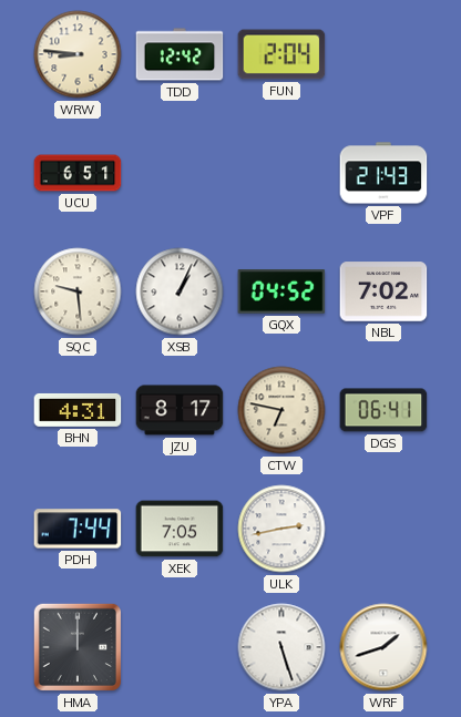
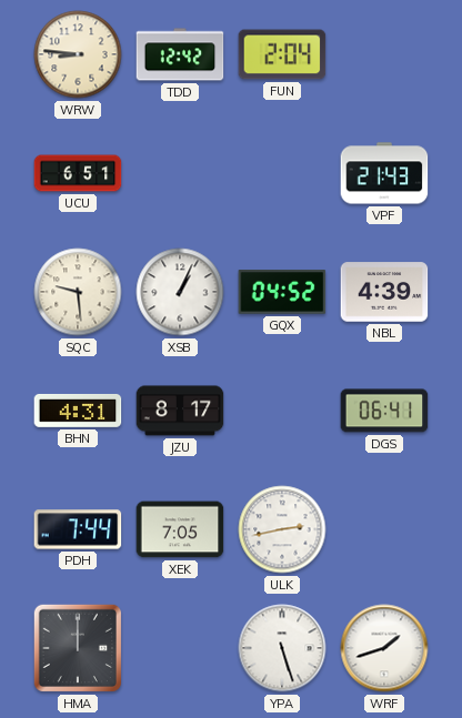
NBL: 7:02 -> 4:39 (384, 292)
CTW: 6:47 -> none (281, 410)
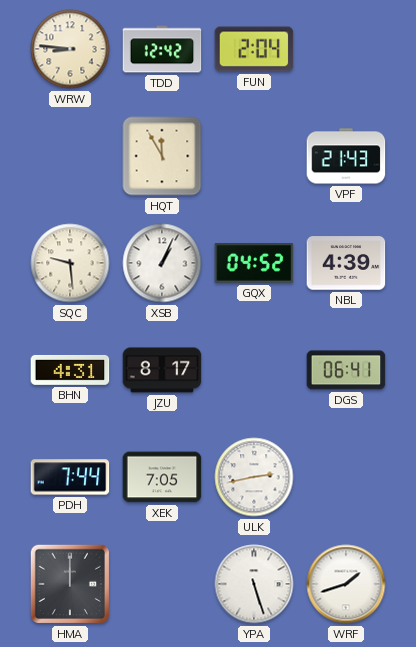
UCU: 6:51 -> none (78, 173)
HQT: none -> 11:55 (162, 156)
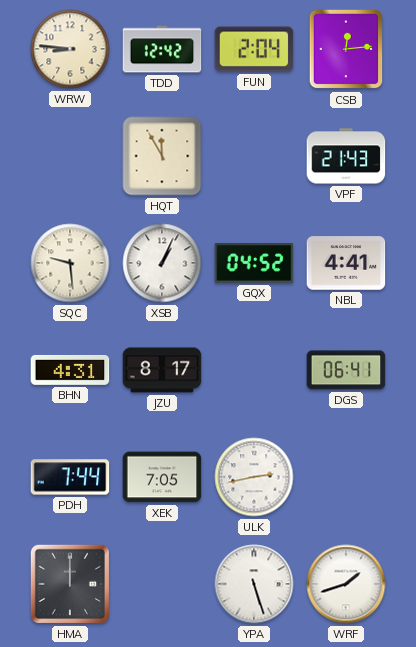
CSB: none -> 12:14 (346, 49)
NBL: 4:39 -> 4:41 (346, 263)
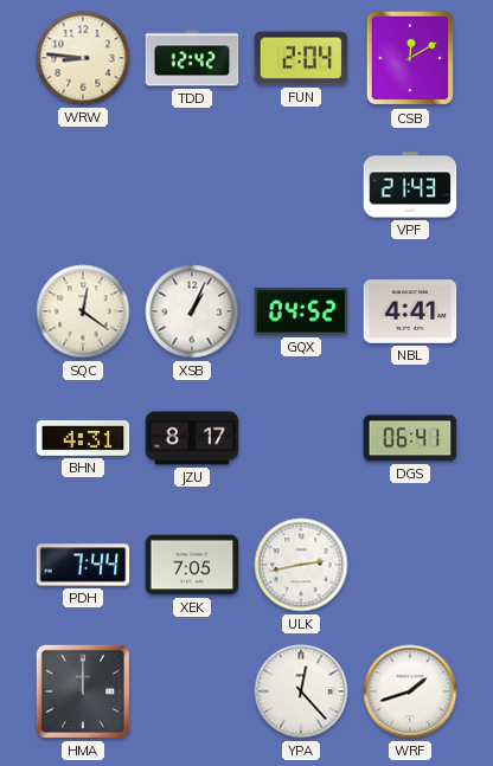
CSB: 12:14 -> 12:10 (410, 58)
HQT: 11:55 -> none (162, 156)
SQC: 9:29 -> 12:21 (83, 311)
YPA: 5:27 -> 12:23 (301, 691)
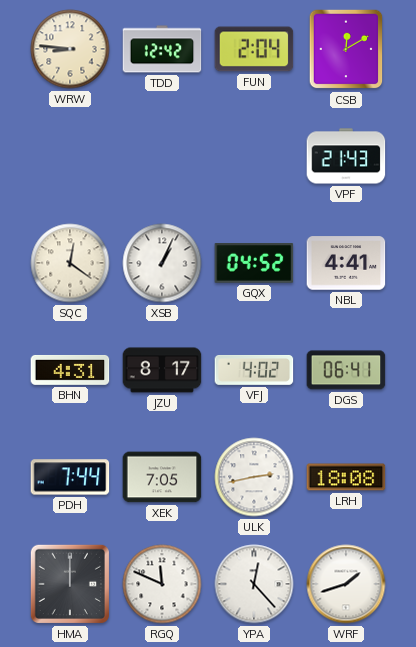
VFJ: none -> 4:02 (254, 370)
LRH: none -> 18:08 (346, 477)
RGQ: none -> 11:49 (162, 584)
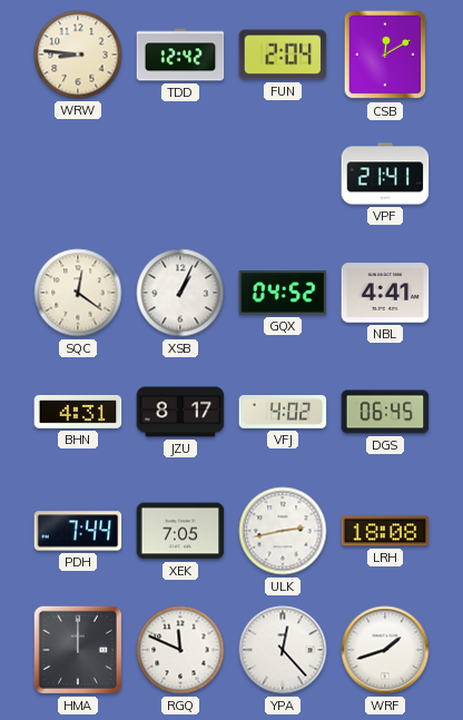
VPF: 21:43 -> 21:41 (385, 174)
DGS: 06:41 -> 06:45 (385, 412)
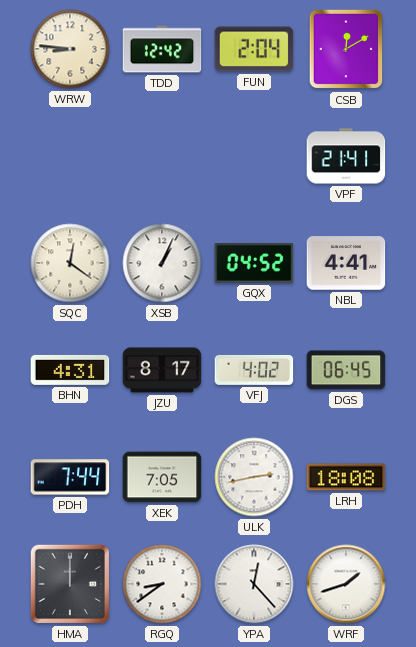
RGQ: 11:49 -> 8:39 (162, 584)
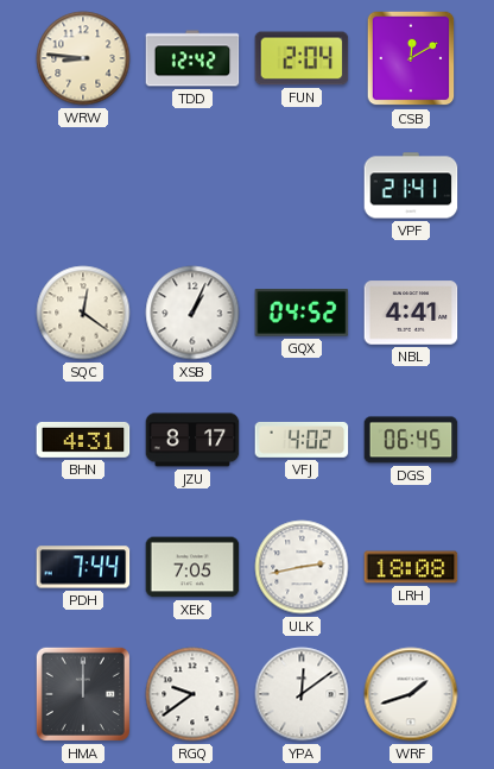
RGQ: 8:39 -> 9:39 (192, 694)
YPA: 12:23 -> 12:09 (302, 694)
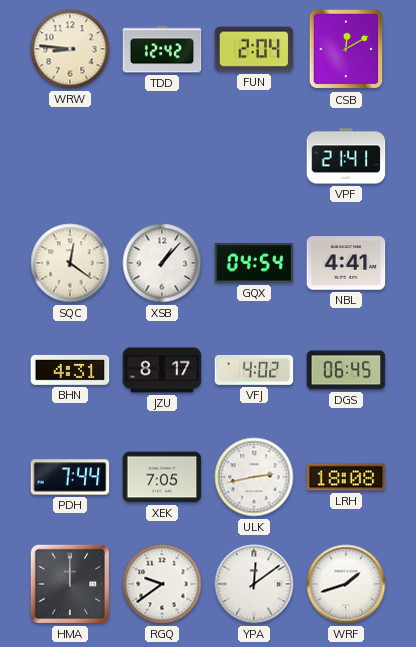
XSB: 1:04 -> 1:07 (162, 263)
GQX: 04:52 -> 04:54 (254, 263)
